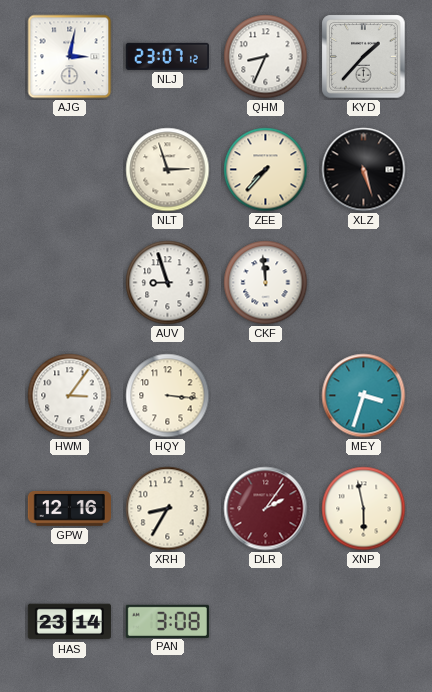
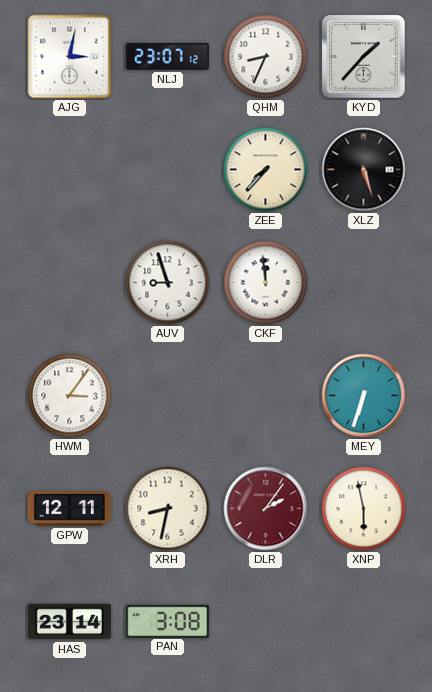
NLT: 2:57 -> none (168, 170)
HQY: 3:16 -> none (168, 396)
MEY: 3:33 -> 6:33 (364, 396)
GPW: 12:16 -> 12:11 (69, 509)
XRH: 8:35 -> 8:32 (168, 509)
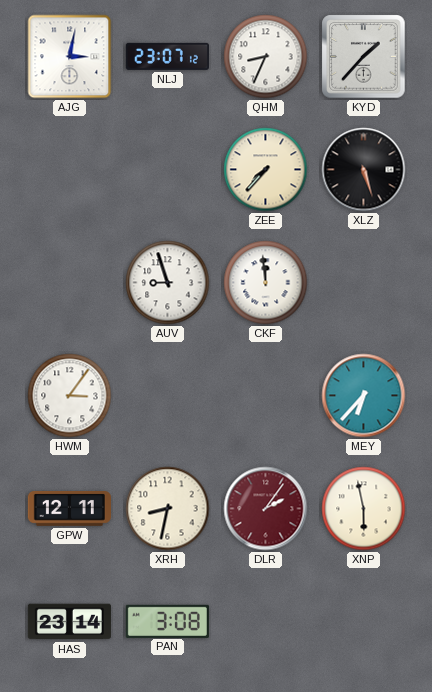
MEY: 6:33 -> 6:37 (364, 396)
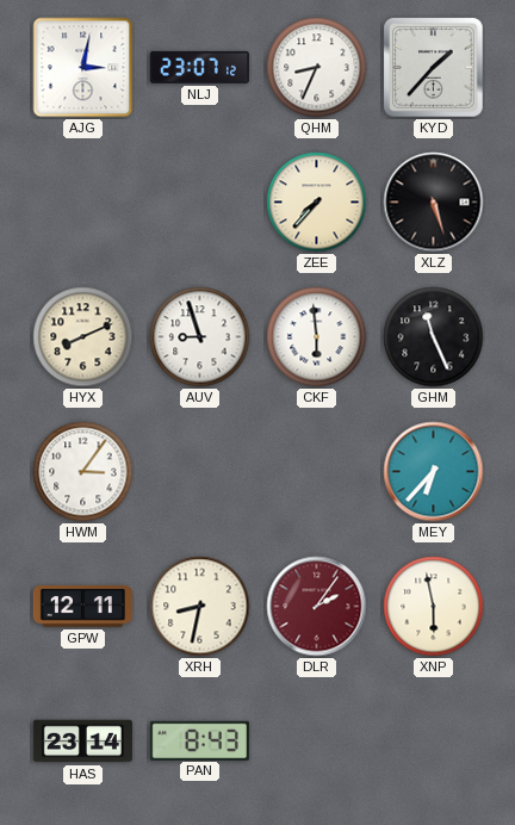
HYX: none -> 8:11 (83, 337)
CKF: 11:59 -> 5:59 (317, 337)
GHM: none -> 11:26 (434, 337)
PAN: 3:08 -> 8:43 (199, 740)
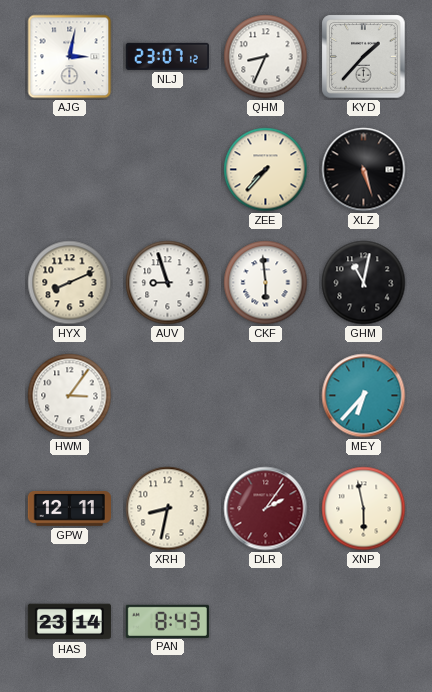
GHM: 11:26 -> 11:02 (364, 283)
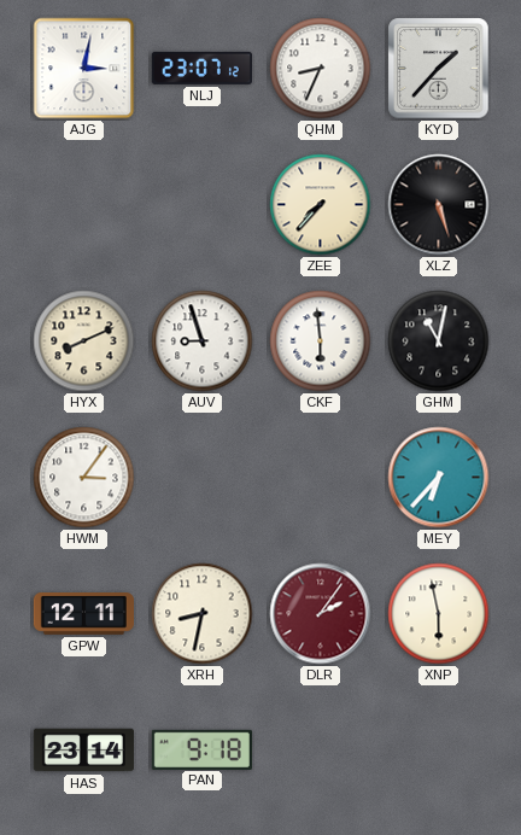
PAN: 8:43 -> 9:18 (201, 749)
